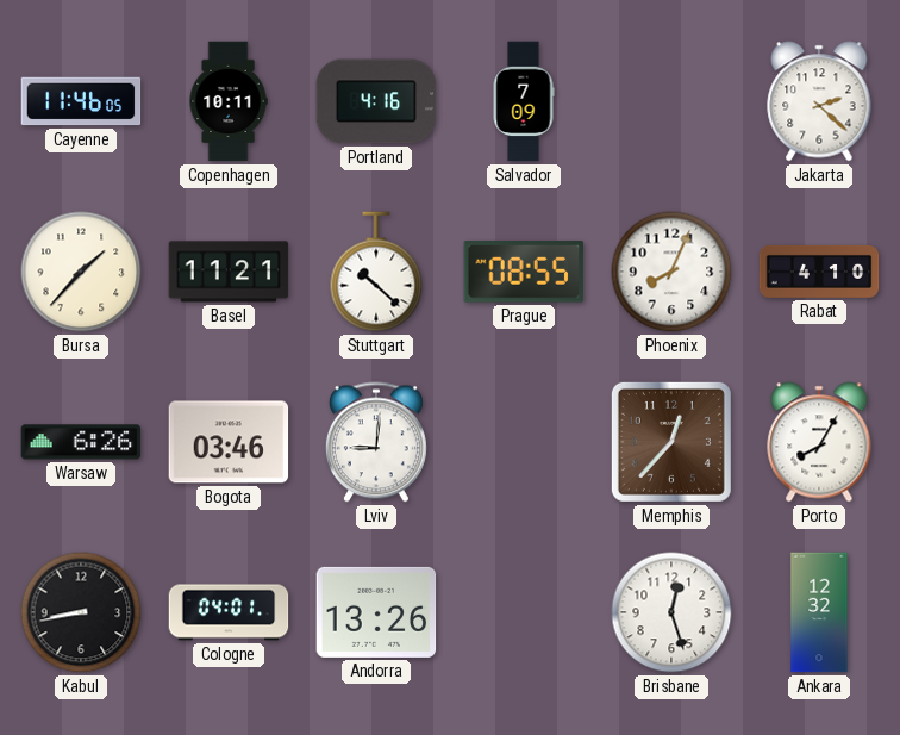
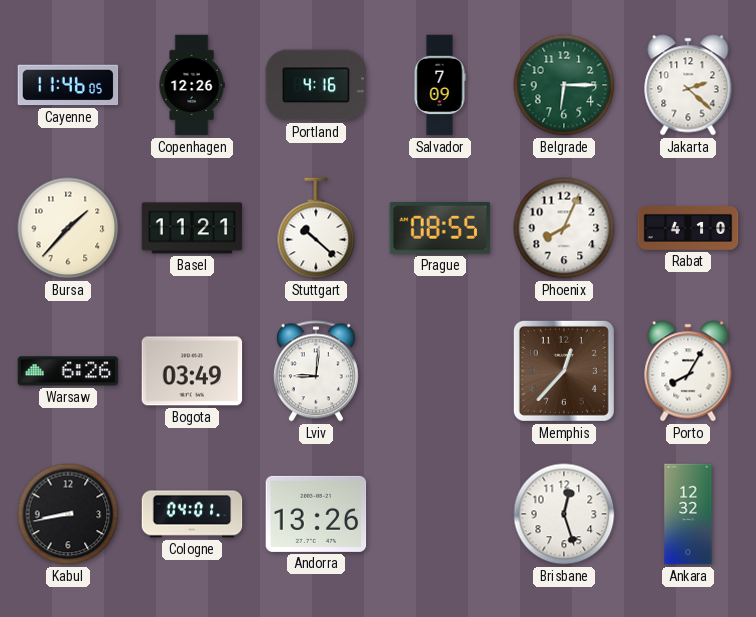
Copenhagen: 10:11 -> 12:26 (192, 85)
Belgrade: none -> 6:15 (564, 85)
Bogota: 03:46 -> 03:49 (192, 371)
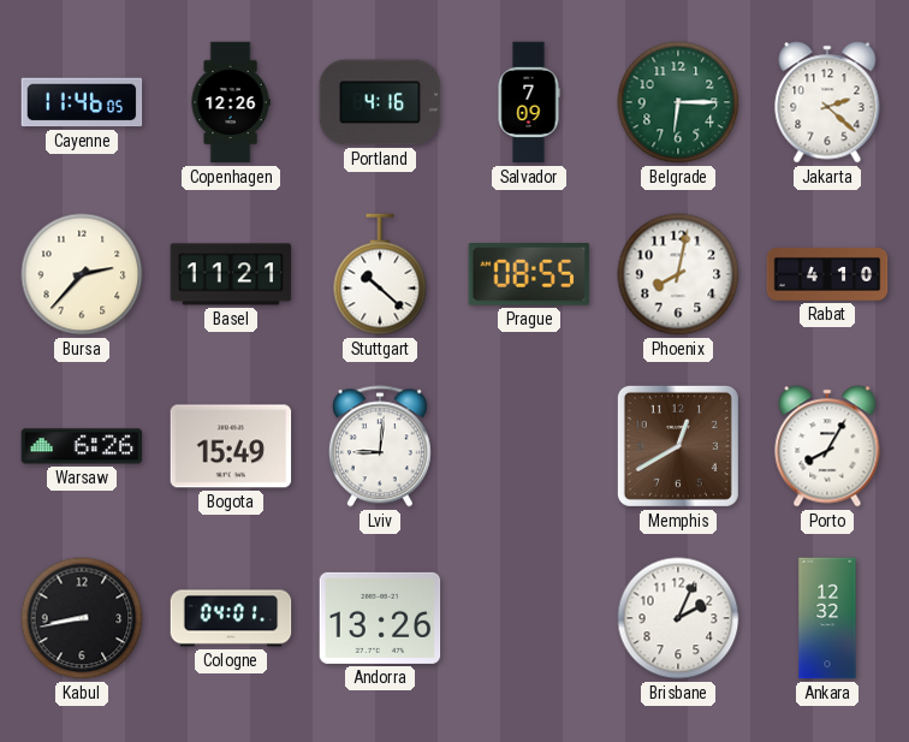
Bursa: 1:37 -> 2:37 (82, 274)
Phoenix: 8:04 -> 8:02 (678, 274)
Bogota: 03:49 -> 15:49 (231, 446)
Memphis: 12:37 -> 12:40 (678, 446)
Brisbane: 12:27 -> 2:04 (678, 618)
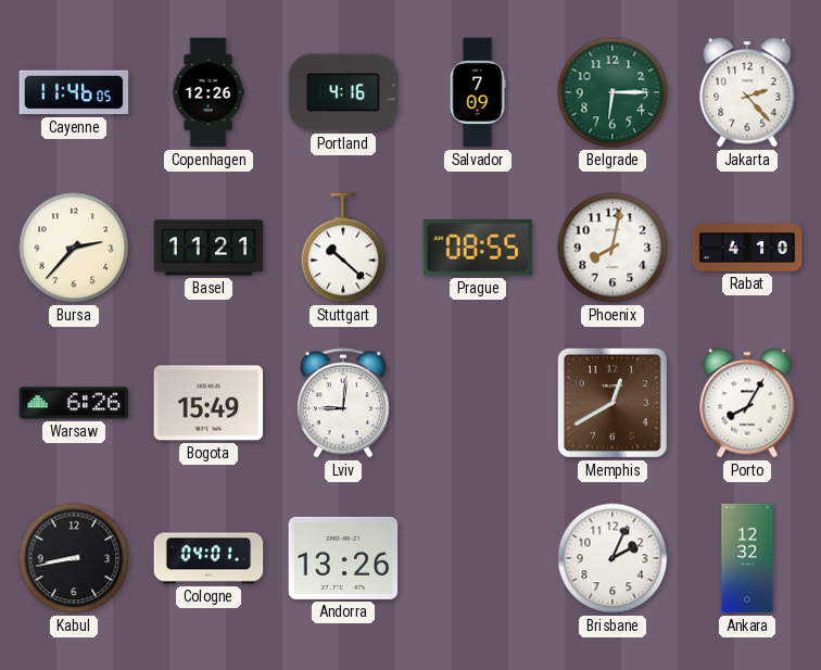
Jakarta: 2:22 -> 2:23 (747, 92)
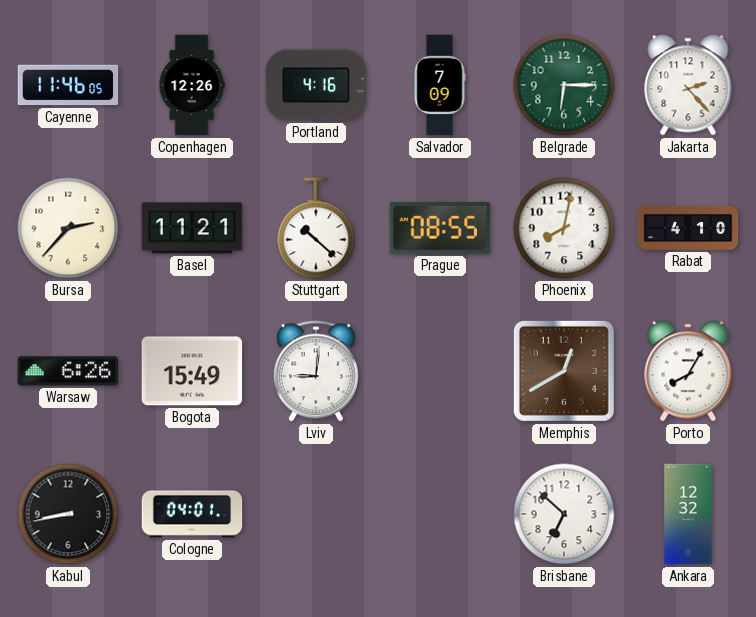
Andorra: 13:26 -> none (343, 558)
Brisbane: 2:04 -> 6:52 (564, 514)
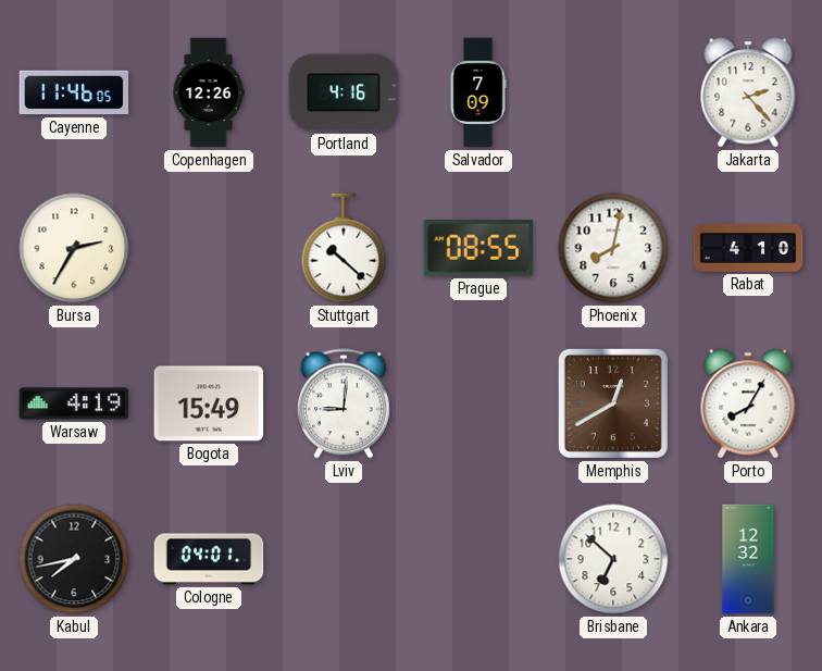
Belgrade: 6:15 -> none (564, 85)
Bursa: 2:37 -> 2:35 (74, 248)
Basel: 11:21 -> none (192, 228)
Warsaw: 6:26 -> 4:19 (74, 403)
Kabul: 8:43 -> 7:43 (74, 559)
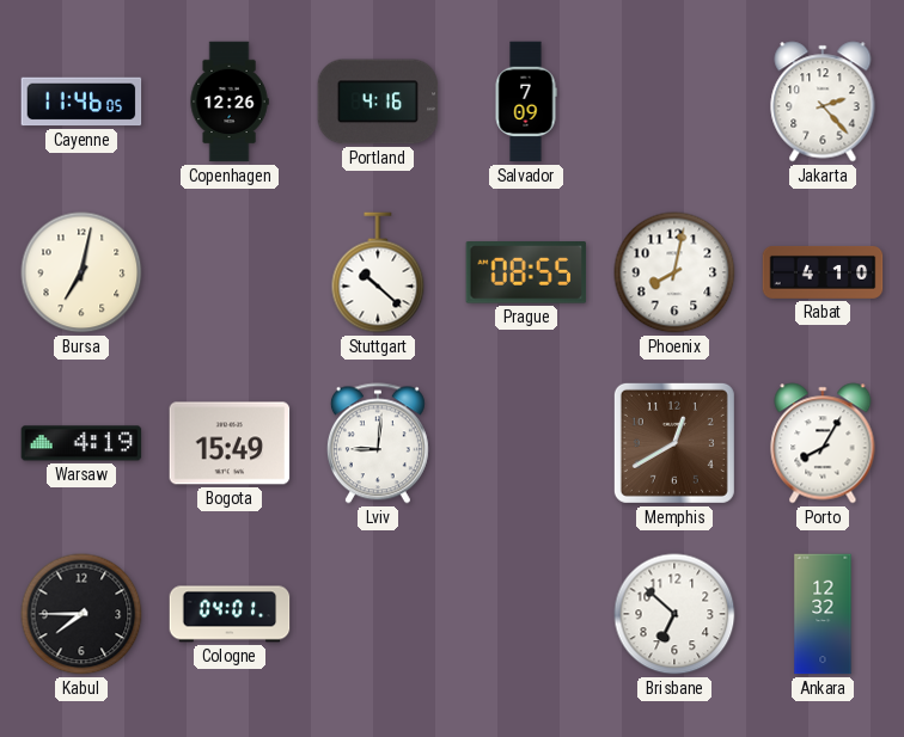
Bursa: 2:35 -> 7:02 (81, 272)
Kabul: 7:43 -> 7:45 (81, 614)
